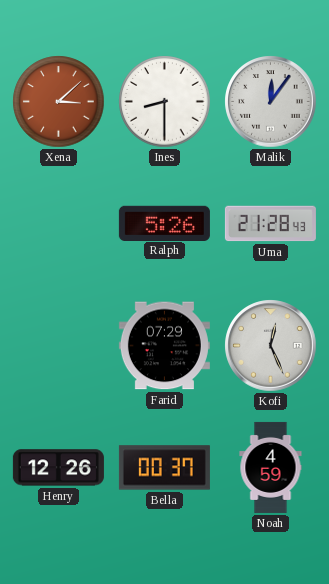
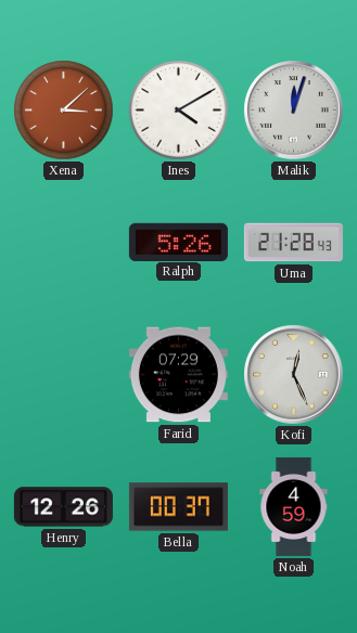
Ines: 8:30 -> 4:10 (179, 111)
Malik: 12:06 -> 12:03 (294, 111)
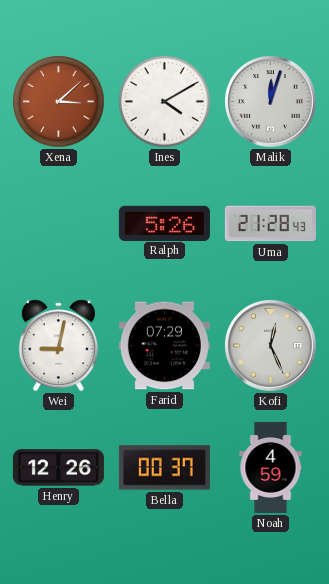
Wei: none -> 9:02 (58, 346)
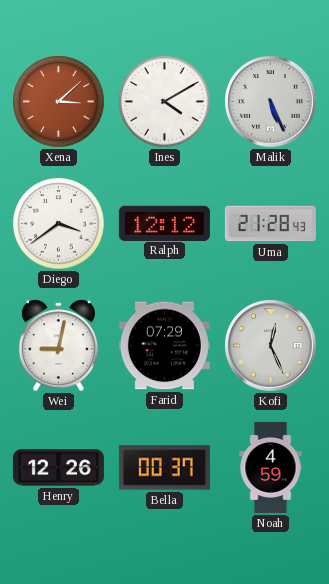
Malik: 12:03 -> 5:26 (271, 102)
Diego: none -> 3:39 (59, 224)
Ralph: 5:26 -> 12:12 (164, 223)
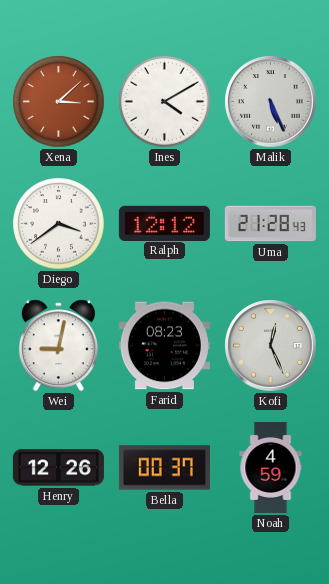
Farid: 07:29 -> 08:23 (164, 346)
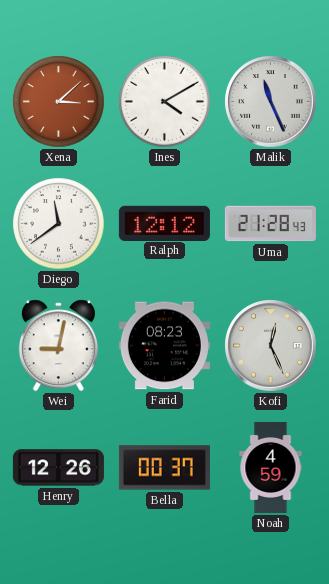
Malik: 5:26 -> 11:26 (271, 102)
Diego: 3:39 -> 11:39 (59, 224)
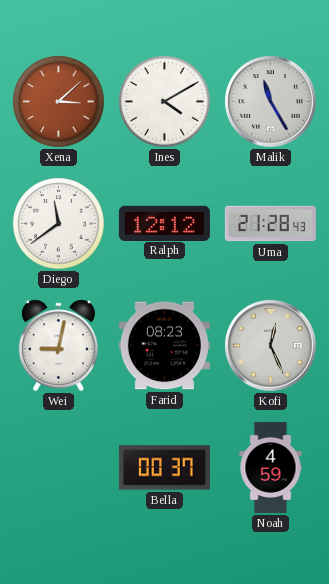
Malik: 11:26 -> 11:25 (271, 102)
Henry: 12:26 -> none (58, 468)
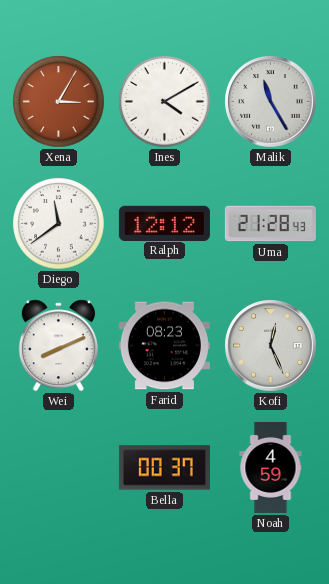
Xena: 3:08 -> 3:05 (59, 102)
Wei: 9:02 -> 8:11 (58, 346)
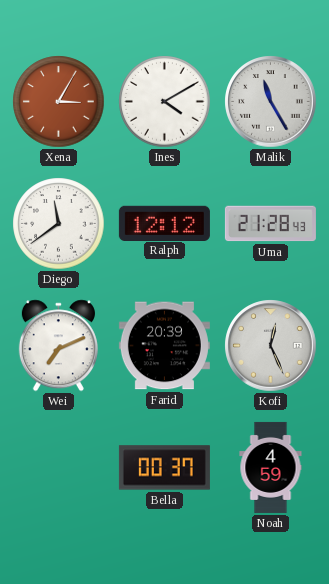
Wei: 8:11 -> 7:11 (58, 346)
Farid: 08:23 -> 20:39 (164, 346)
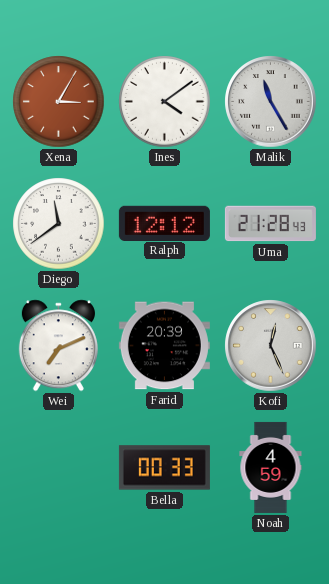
Ines: 4:10 -> 4:09 (165, 102)
Bella: 00:37 -> 00:33 (164, 468)
